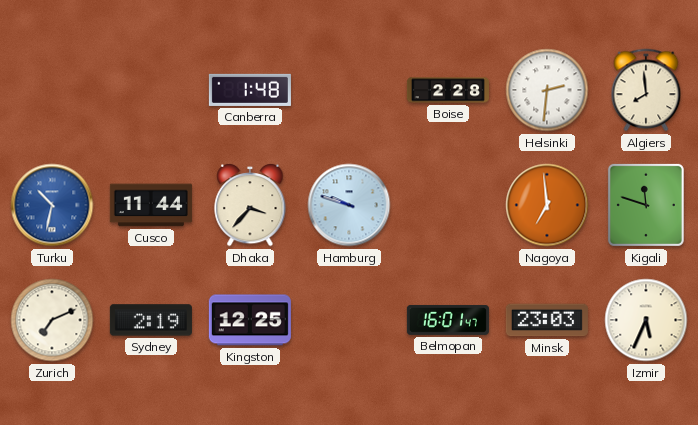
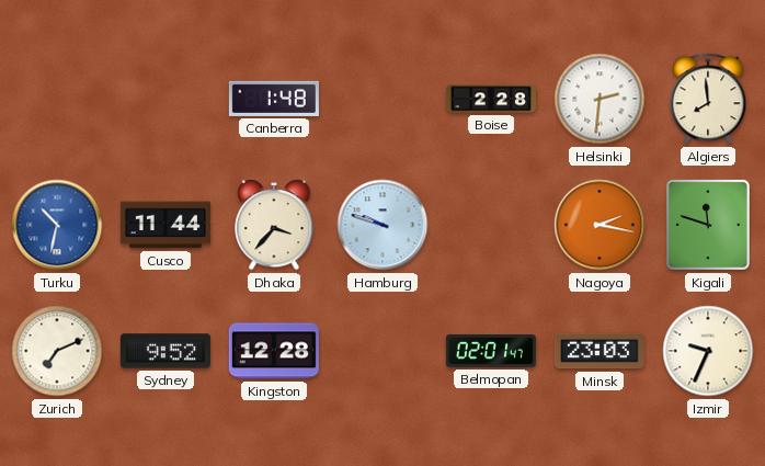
Nagoya: 6:59 -> 2:17 (600, 225)
Sydney: 2:19 -> 9:52 (165, 351)
Kingston: 12:25 -> 12:28 (274, 351)
Belmopan: 16:01 -> 02:01 (491, 351)
Izmir: 5:34 -> 9:34 (708, 351)
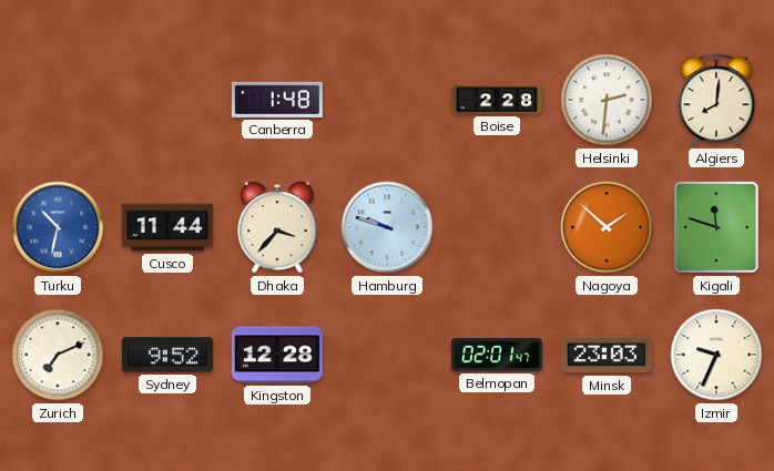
Algiers: 7:59 -> 8:01 (716, 100)
Nagoya: 2:17 -> 1:52 (607, 227)
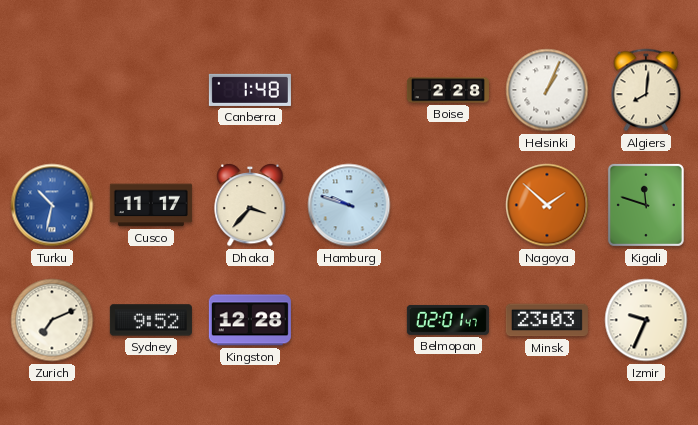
Helsinki: 2:31 -> 1:04 (547, 90)
Cusco: 11:44 -> 11:17 (151, 205)
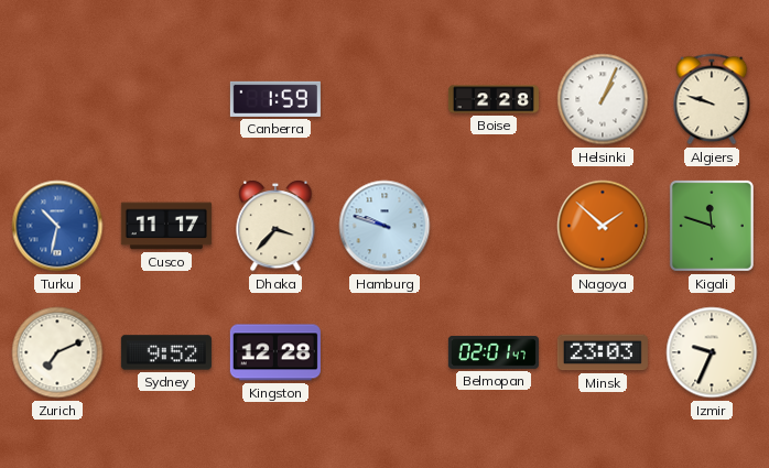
Canberra: 1:48 -> 1:59 (275, 99)
Algiers: 8:01 -> 9:48 (712, 99)
